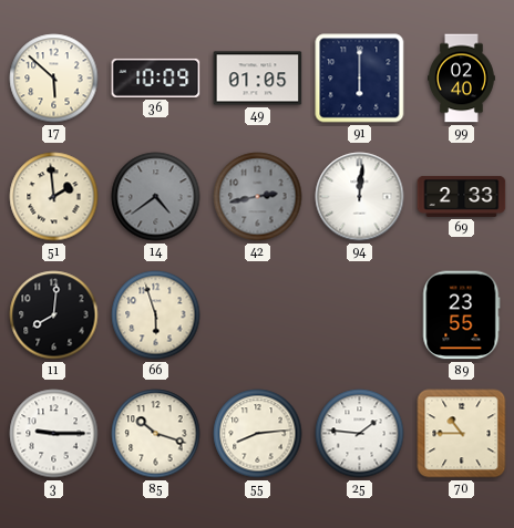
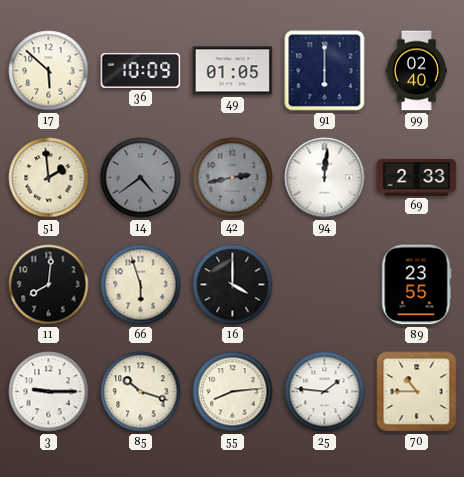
16: none -> 4:00 (233, 285)
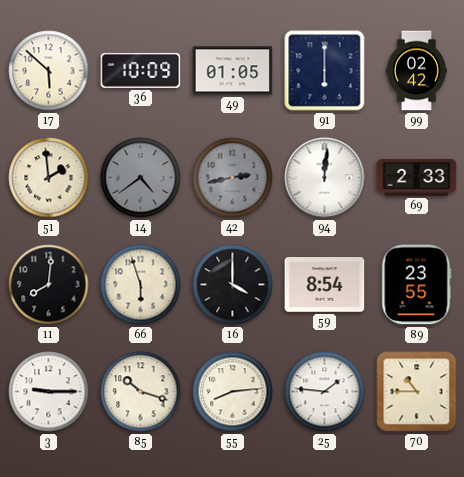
99: 02:40 -> 02:42 (417, 71)
59: none -> 8:54 (325, 285)
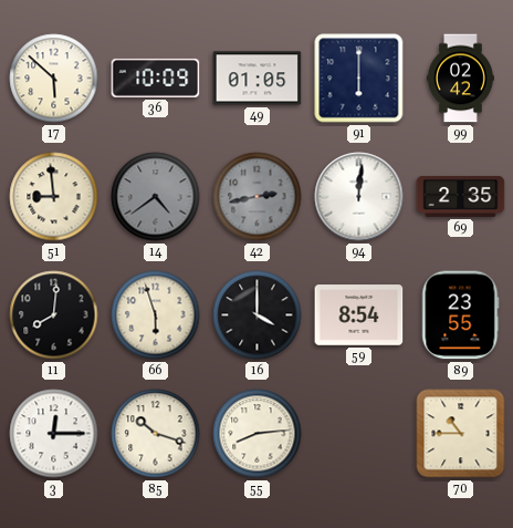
51: 1:59 -> 8:59 (54, 197)
69: 2:33 -> 2:35 (461, 196)
3: 9:15 -> 12:15 (54, 434)
25: 1:46 -> none (325, 392)
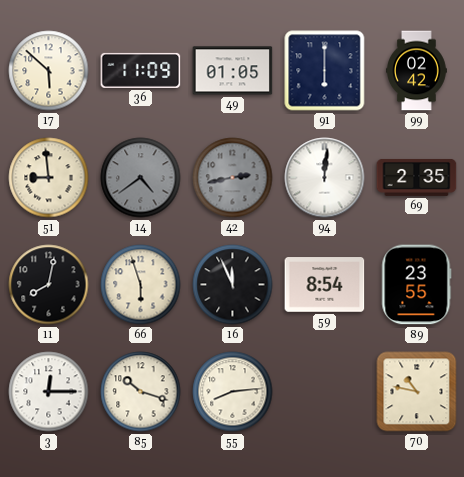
36: 10:09 -> 11:09 (141, 70)
11: 8:01 -> 8:02 (49, 285)
16: 4:00 -> 11:56 (233, 285)
70: 10:45 -> 10:47 (417, 392)
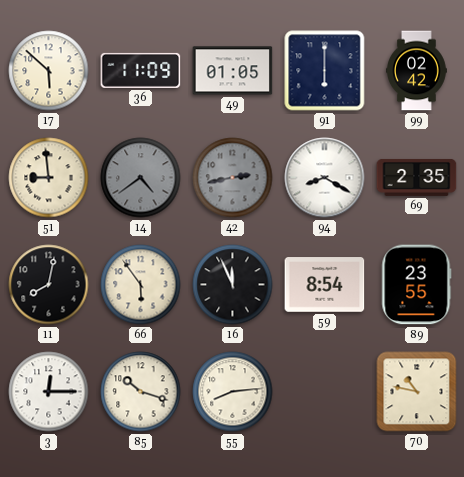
94: 12:01 -> 8:20 (325, 178)
66: 5:57 -> 5:54 (141, 285)
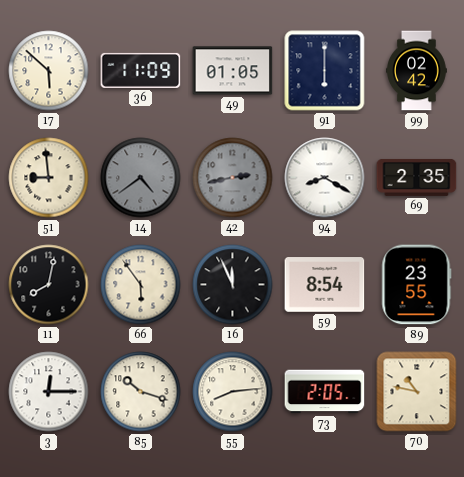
73: none -> 2:05 (325, 392)
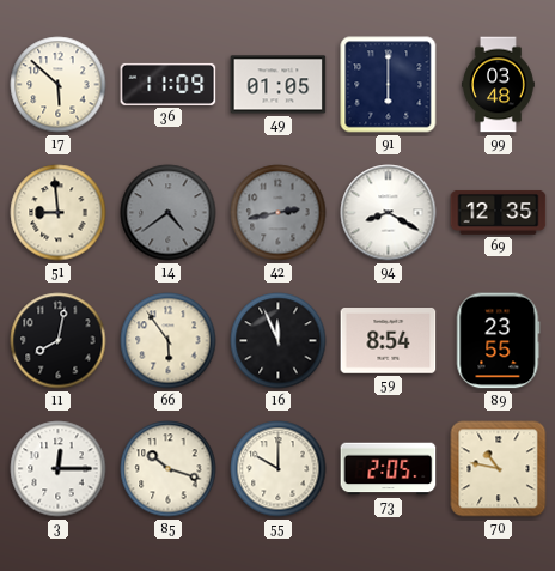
99: 02:42 -> 03:48 (499, 85)
69: 2:35 -> 12:35 (499, 212)
55: 8:14 -> 10:00 (279, 469)
